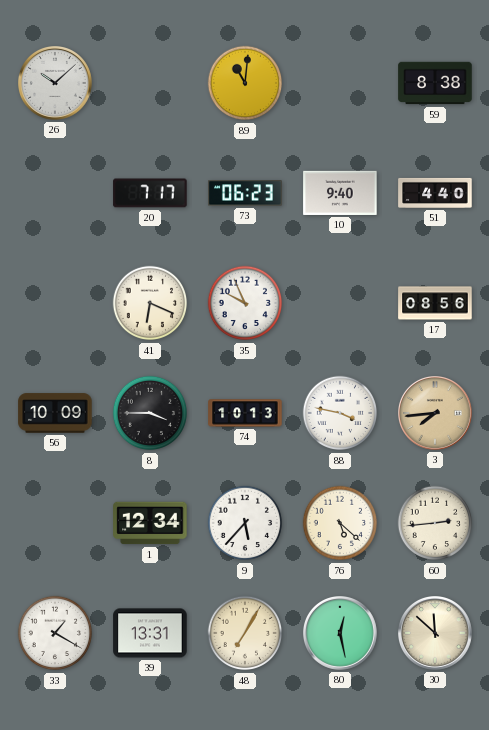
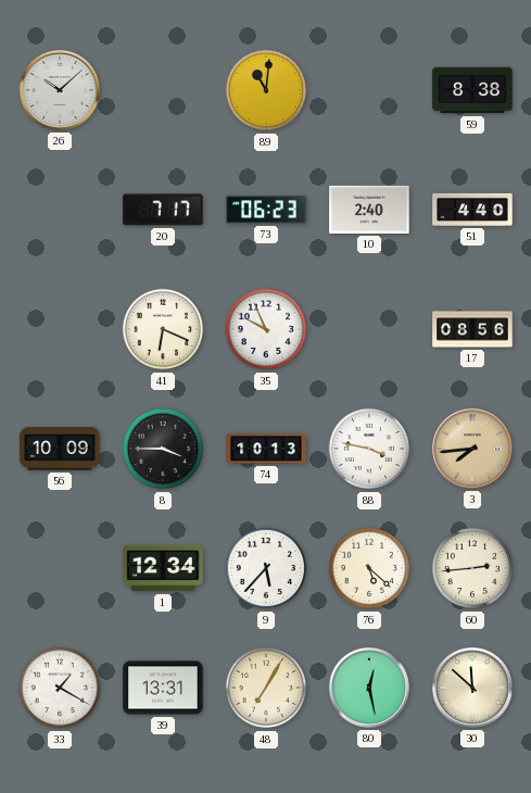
10: 9:40 -> 2:40 (369, 210)
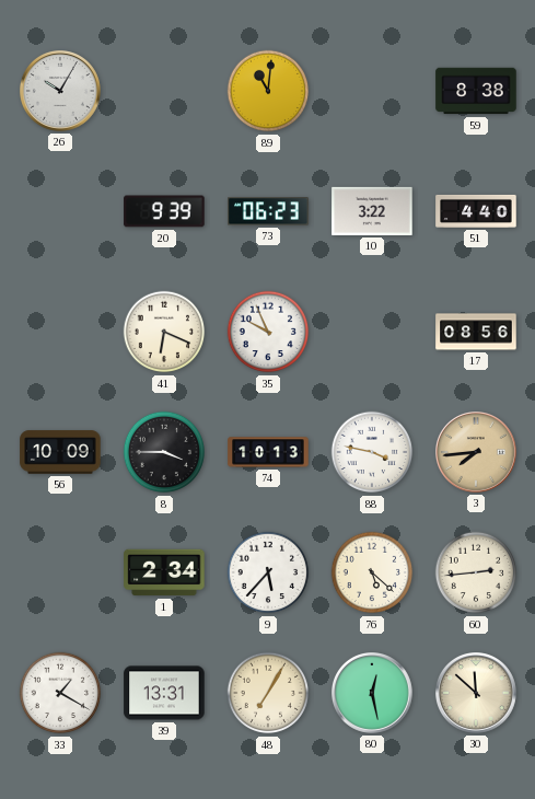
26: 10:08 -> 10:05 (61, 92)
20: 7:17 -> 9:39 (164, 211)
10: 2:40 -> 3:22 (372, 211)
1: 12:34 -> 2:34 (164, 572)
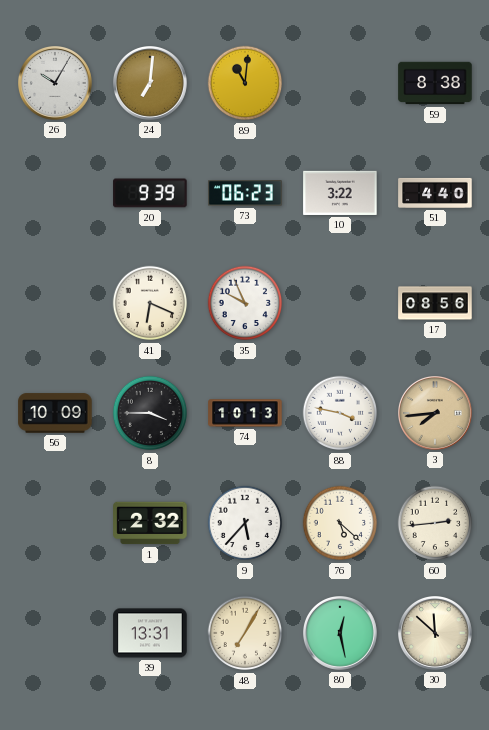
24: none -> 7:01 (151, 84)
1: 2:34 -> 2:32 (150, 523)
33: 1:20 -> none (60, 693)
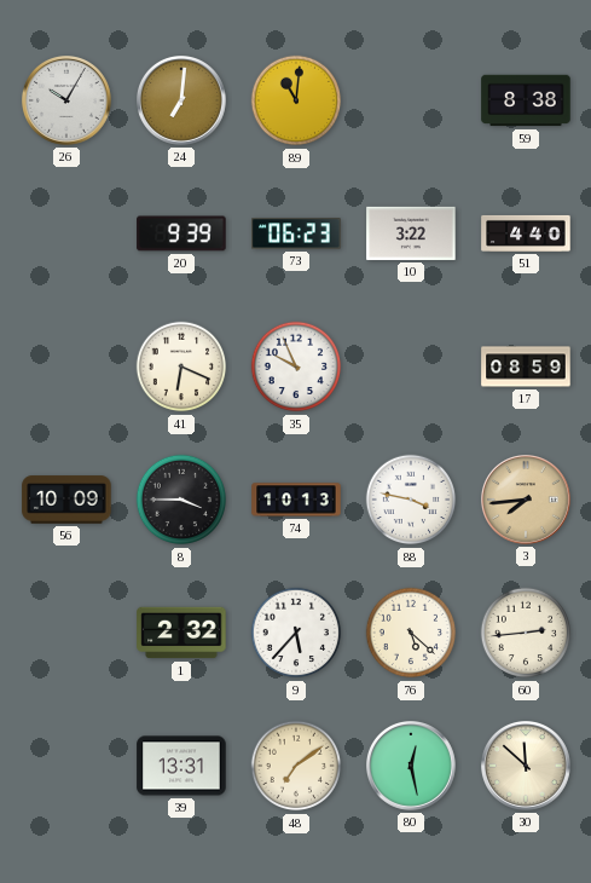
17: 08:56 -> 08:59 (526, 367)
48: 7:05 -> 7:09 (296, 766)
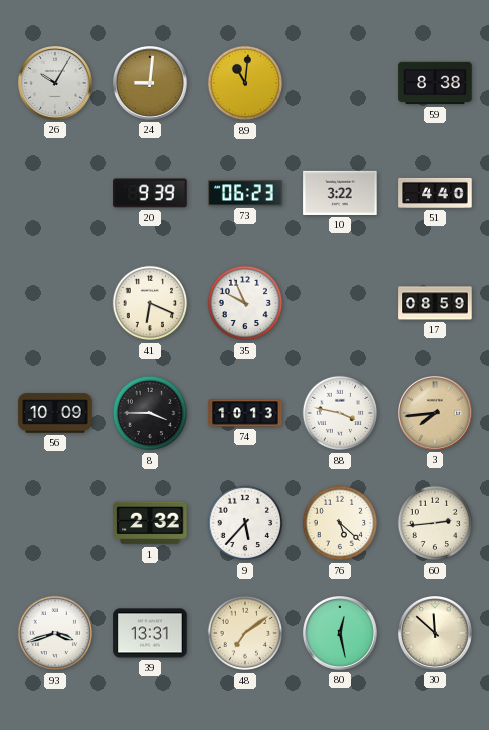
24: 7:01 -> 9:01 (151, 84)
93: none -> 3:42 (55, 633)
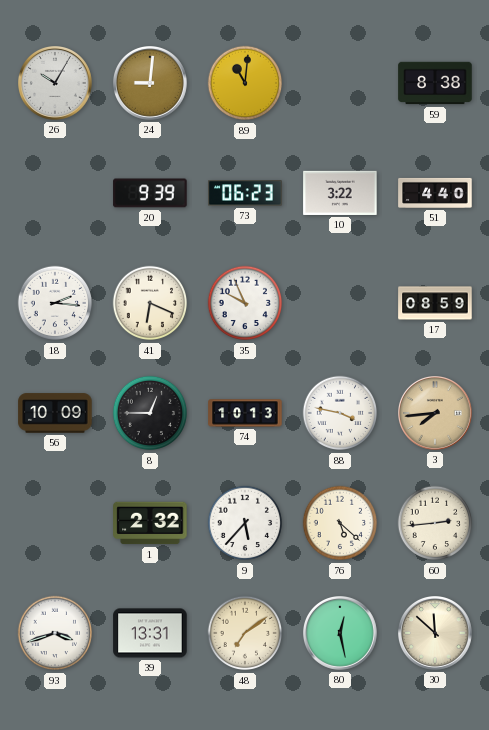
18: none -> 2:16 (55, 303)
8: 3:45 -> 12:45 (150, 413)
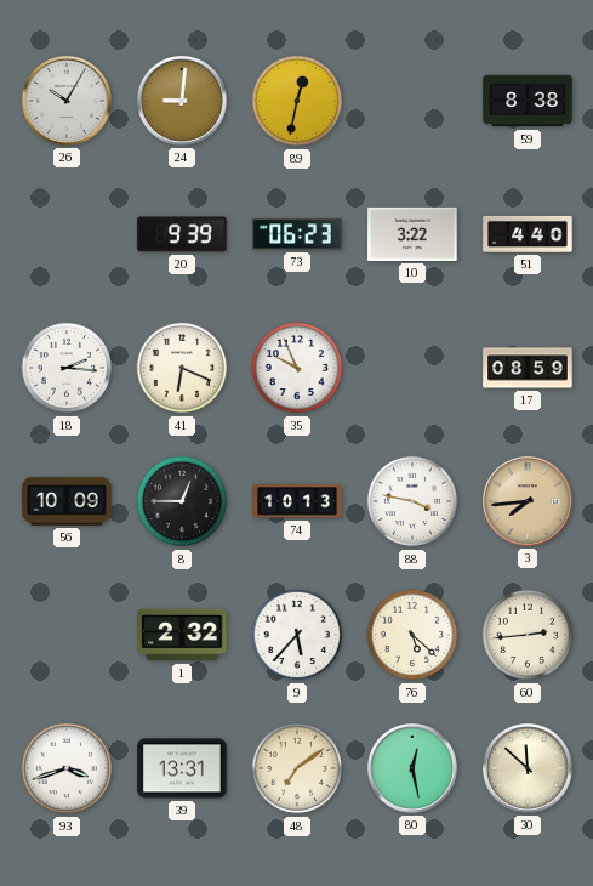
89: 11:01 -> 12:32 (297, 101)
